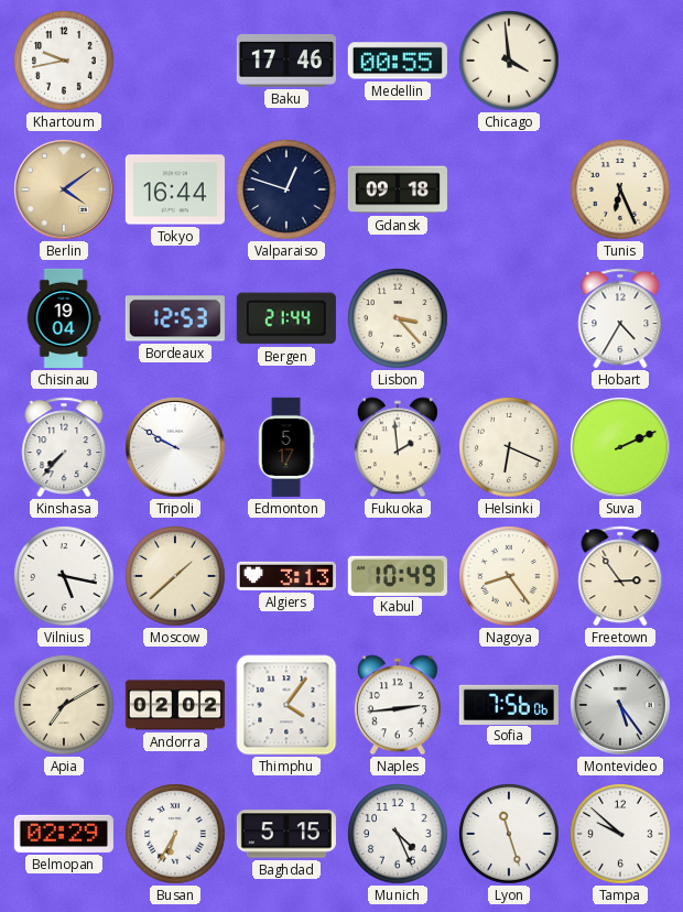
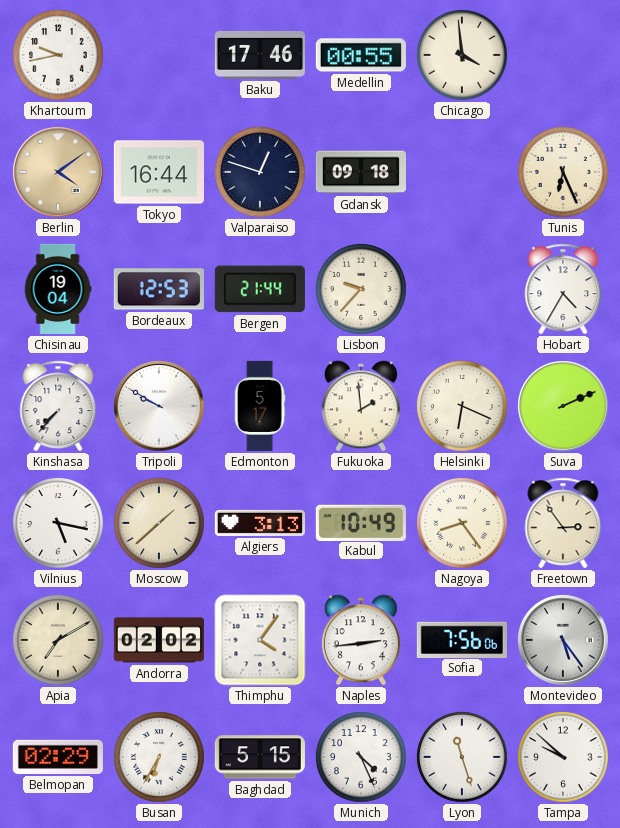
Lisbon: 3:23 -> 9:37 (361, 289)
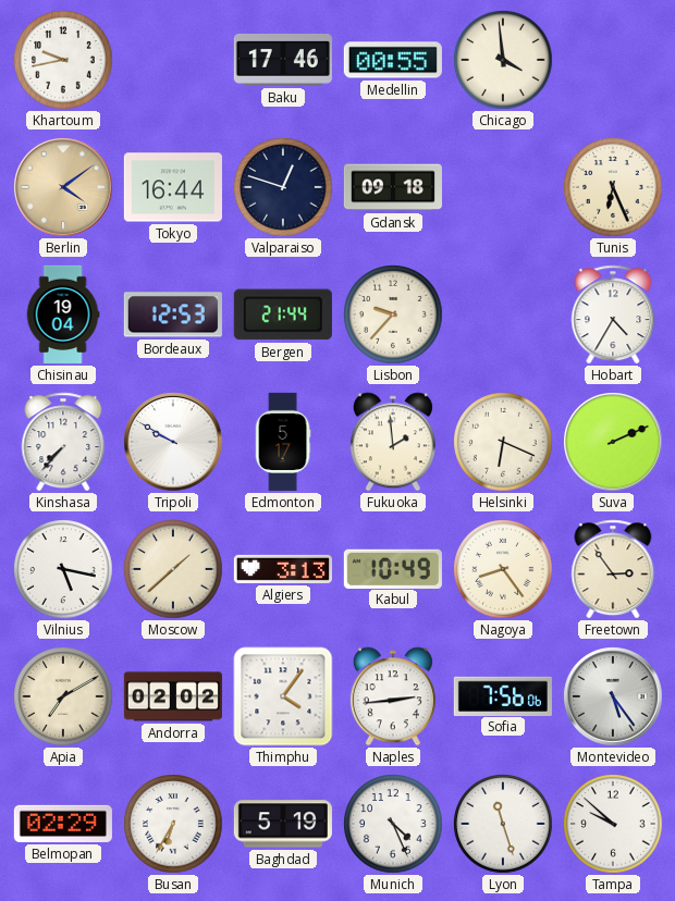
Baghdad: 5:15 -> 5:19 (283, 824)
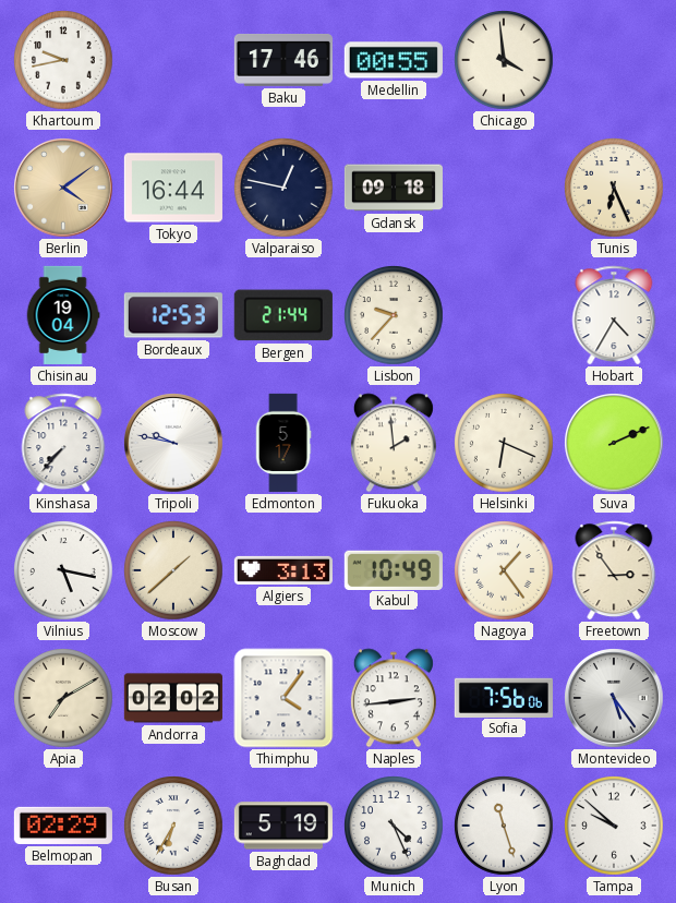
Valparaiso: 12:48 -> 12:47 (283, 188)
Tripoli: 9:50 -> 9:47 (173, 443)
Nagoya: 8:24 -> 1:24 (504, 570)
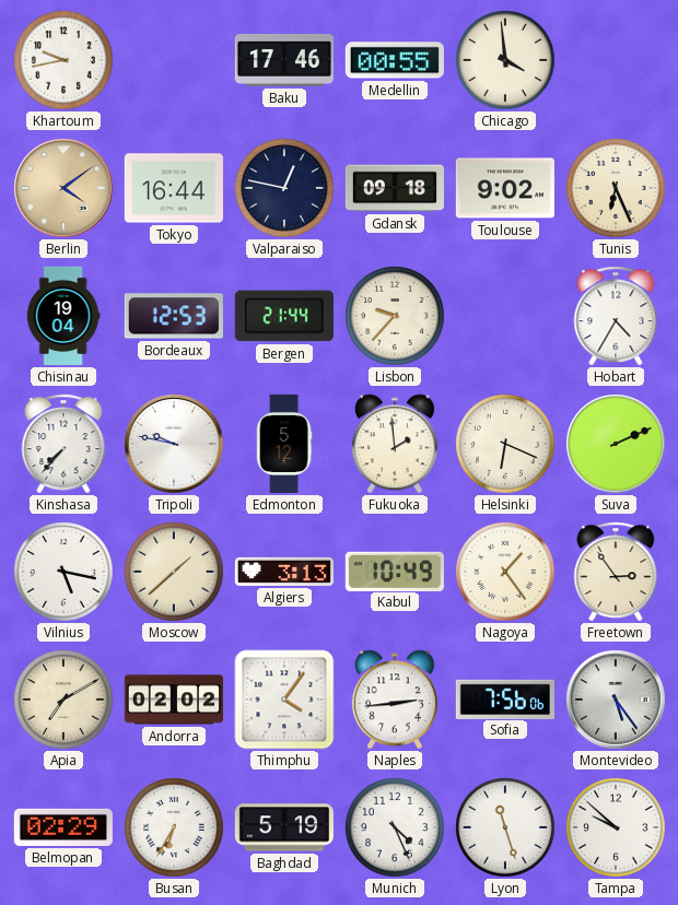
Toulouse: none -> 9:02 (505, 188)
Edmonton: 5:17 -> 5:12 (284, 444)
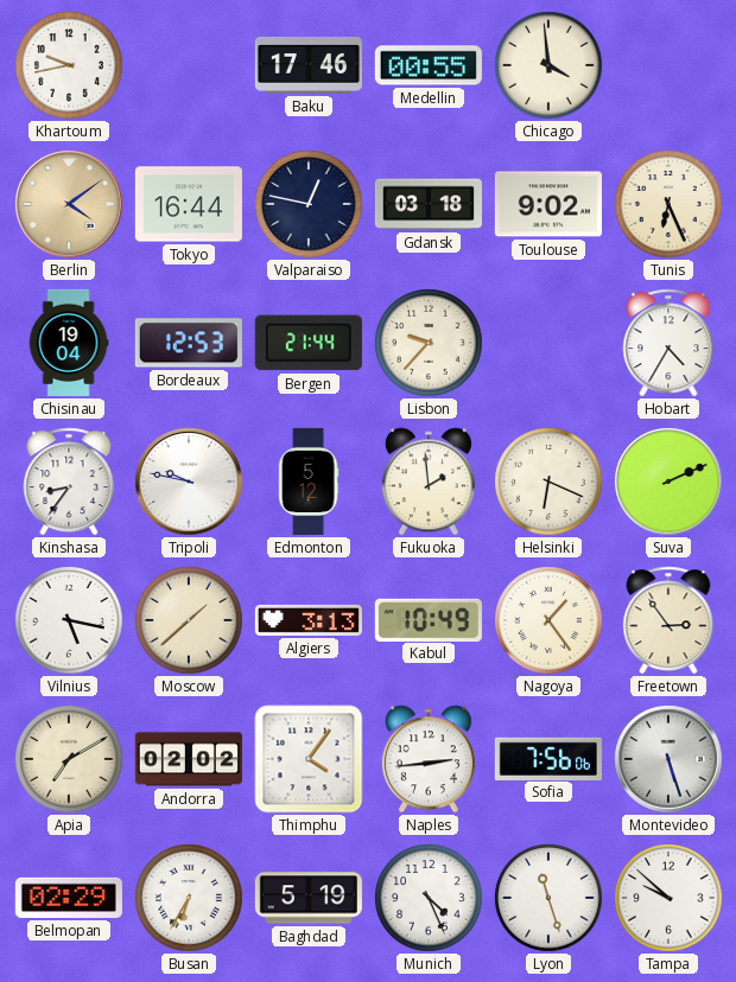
Gdansk: 09:18 -> 03:18 (427, 204)
Kinshasa: 7:37 -> 8:36 (69, 482)
Montevideo: 5:24 -> 5:27 (668, 759)
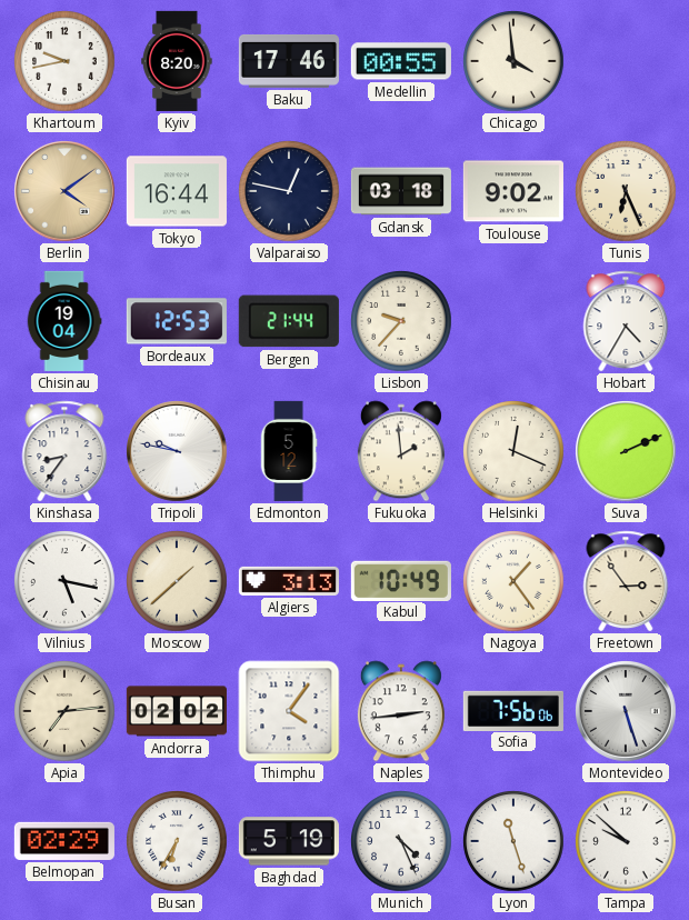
Kyiv: none -> 8:20 (177, 61)
Helsinki: 6:19 -> 12:19 (513, 451)
Apia: 7:10 -> 7:14 (64, 711)
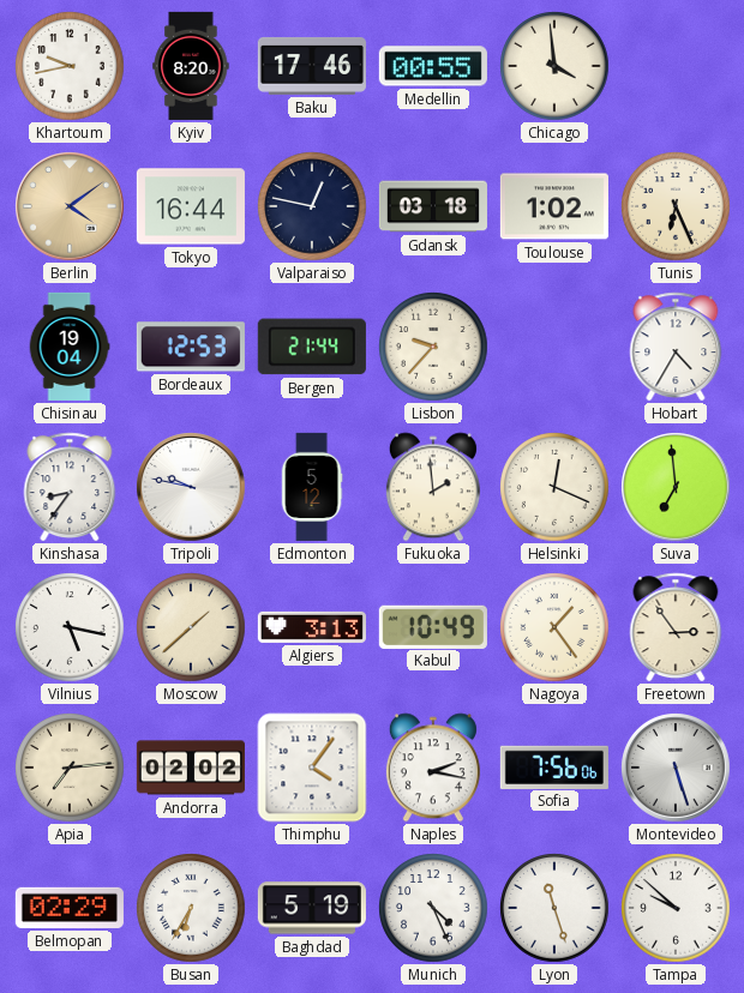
Toulouse: 9:02 -> 1:02 (554, 206)
Suva: 2:11 -> 6:59 (676, 487)
Naples: 2:44 -> 2:17 (433, 768)
